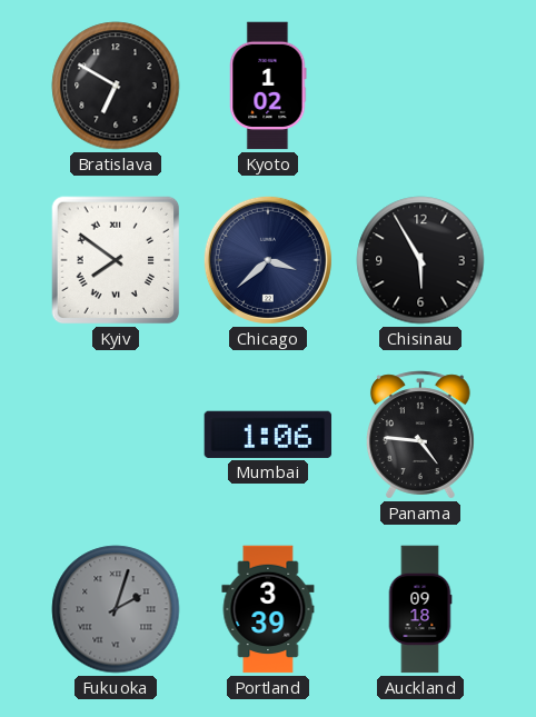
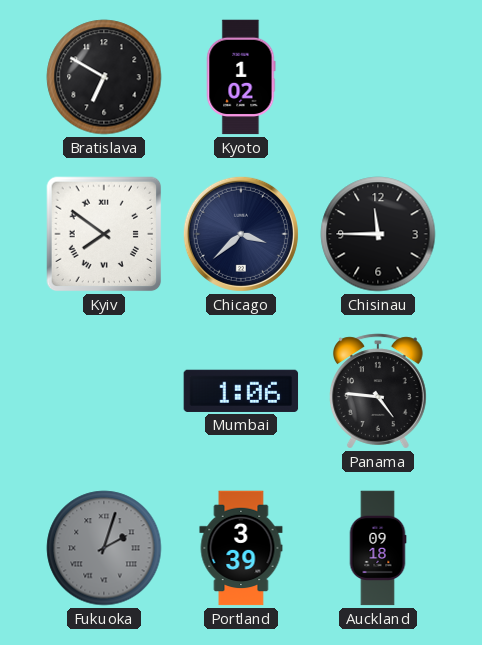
Chisinau: 5:55 -> 11:45 (378, 234)
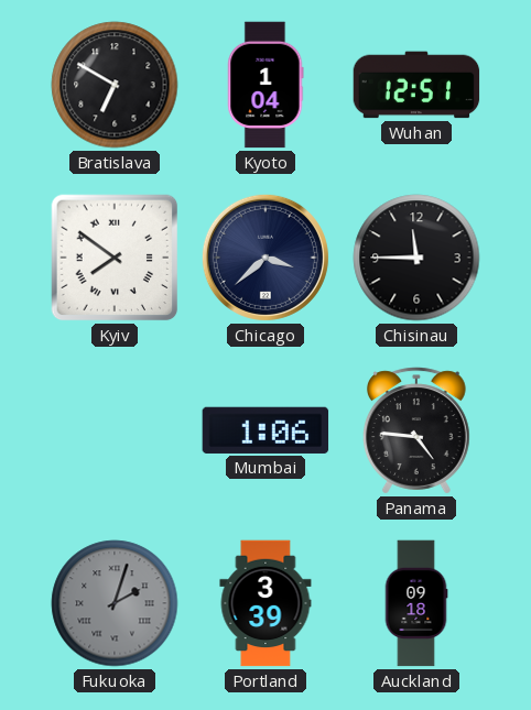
Kyoto: 1:02 -> 1:04 (265, 85)
Wuhan: none -> 12:51 (416, 85)
